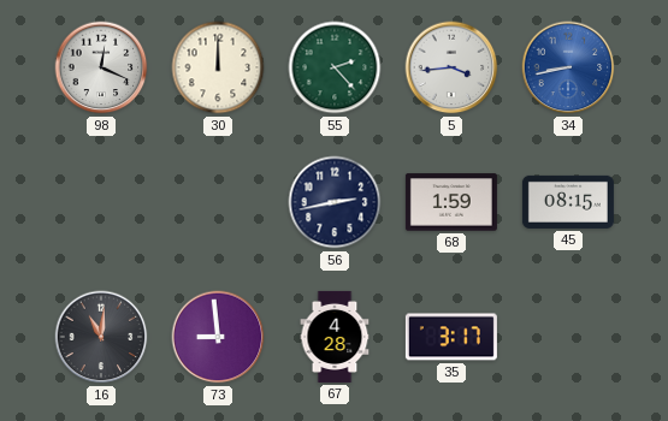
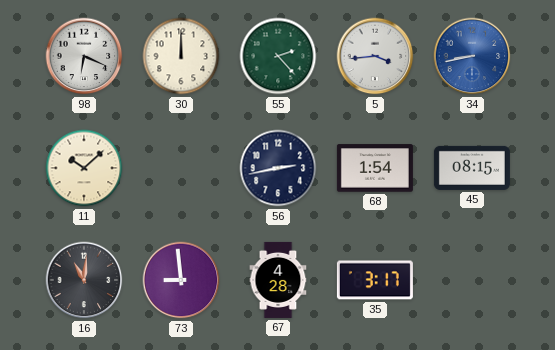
98: 12:19 -> 6:19 (84, 56)
11: none -> 10:08 (84, 168)
68: 1:59 -> 1:54 (375, 168)
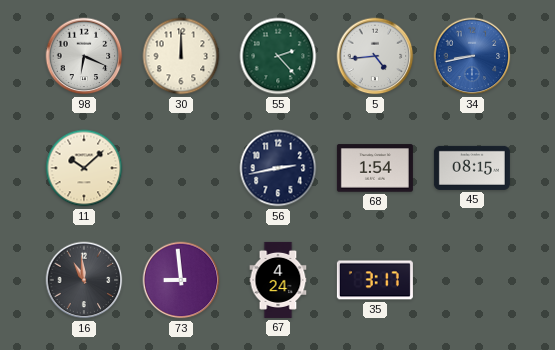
5: 3:44 -> 4:44 (375, 56)
16: 11:01 -> 10:59 (84, 280)
67: 4:28 -> 4:24 (278, 280)
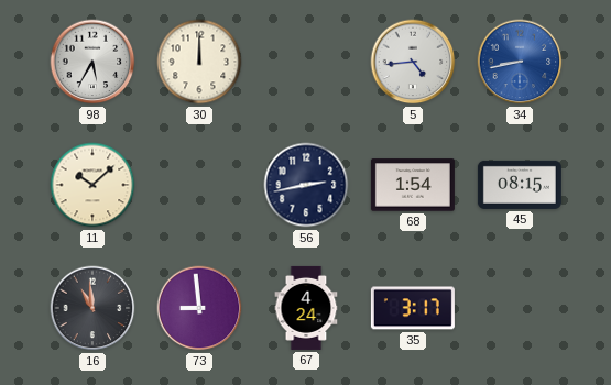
98: 6:19 -> 5:35 (92, 62)
55: 2:23 -> none (278, 56)
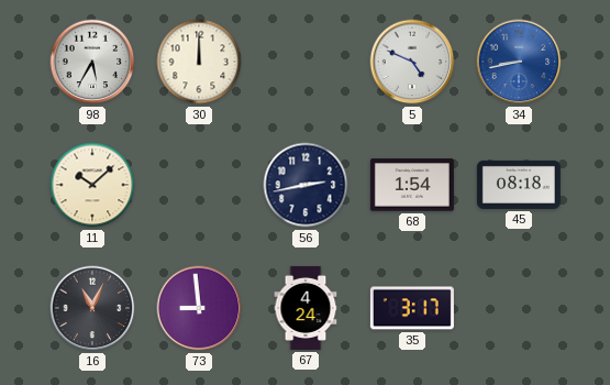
5: 4:44 -> 4:49 (412, 62)
45: 08:15 -> 08:18 (519, 185)
16: 10:59 -> 11:04 (92, 308)
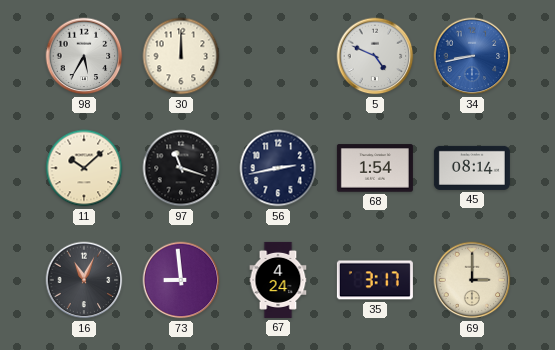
97: none -> 11:18 (181, 168)
45: 08:18 -> 08:14 (472, 168)
69: none -> 3:00 (472, 280)
